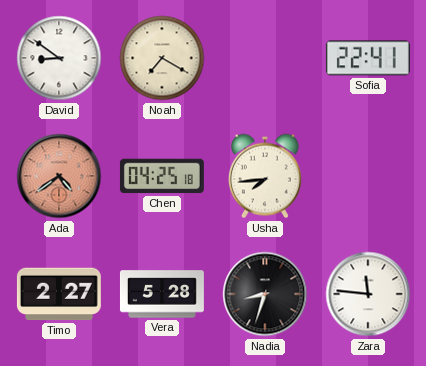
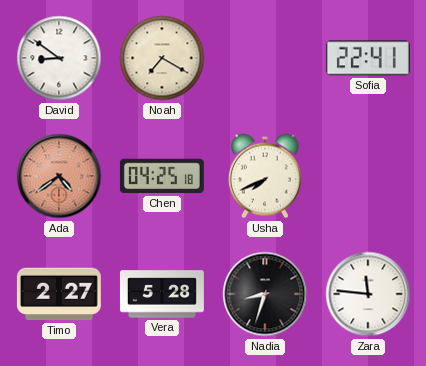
Usha: 7:44 -> 7:41 (265, 176)
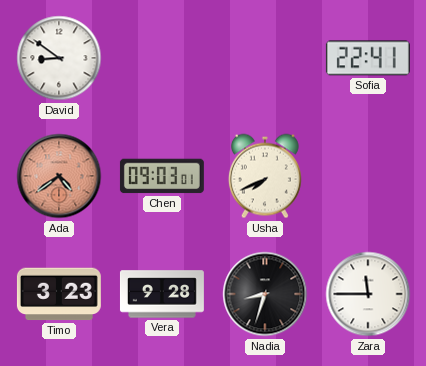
Noah: 7:20 -> none (162, 58)
Chen: 04:25 -> 09:03 (162, 176)
Timo: 2:27 -> 3:23 (59, 294)
Vera: 5:28 -> 9:28 (162, 294)
Zara: 11:46 -> 11:45 (368, 294)
